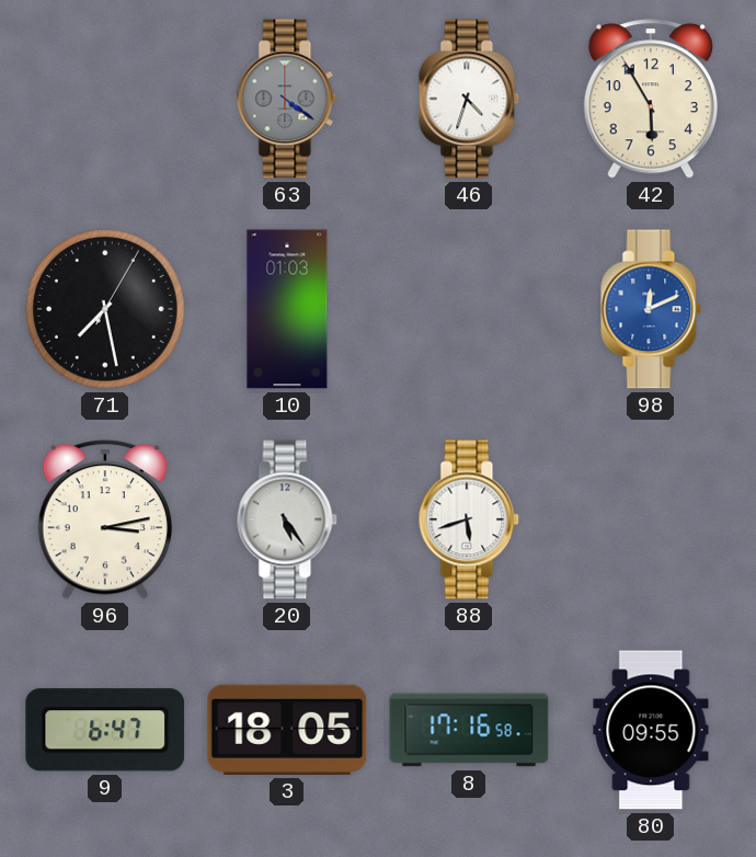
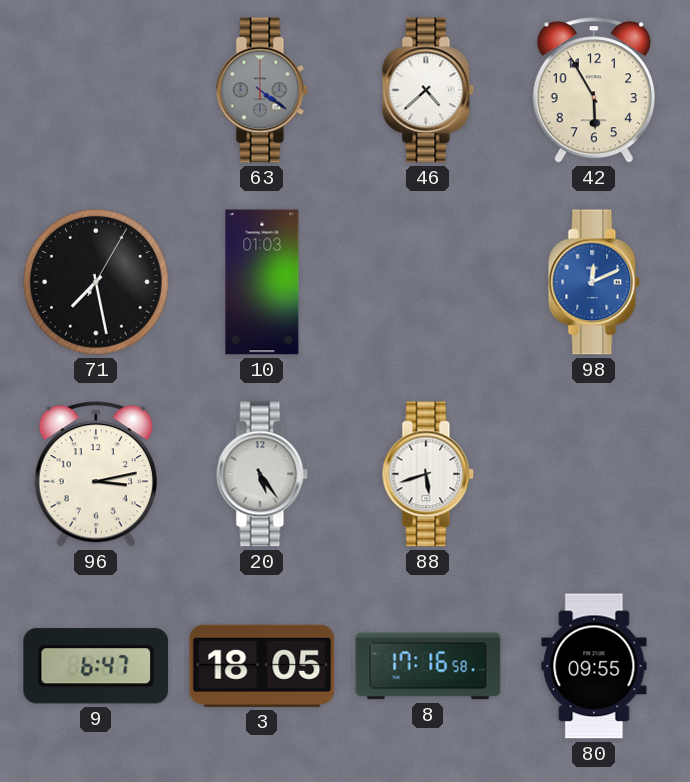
46: 4:33 -> 4:38 (428, 90)
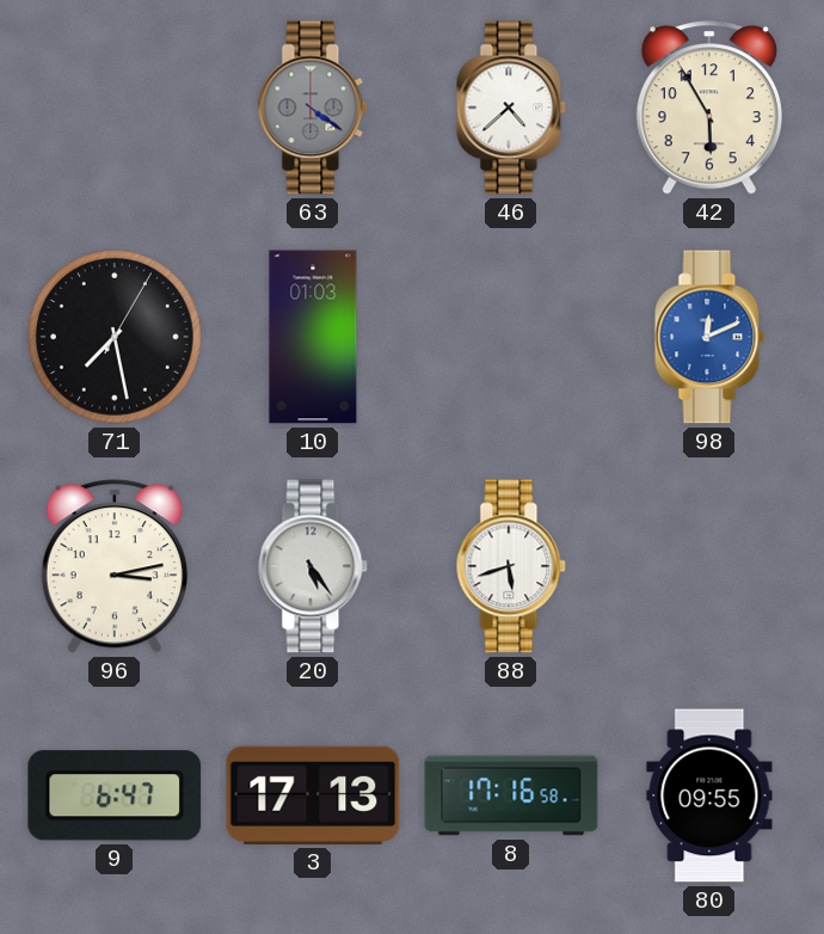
3: 18:05 -> 17:13 (313, 795)
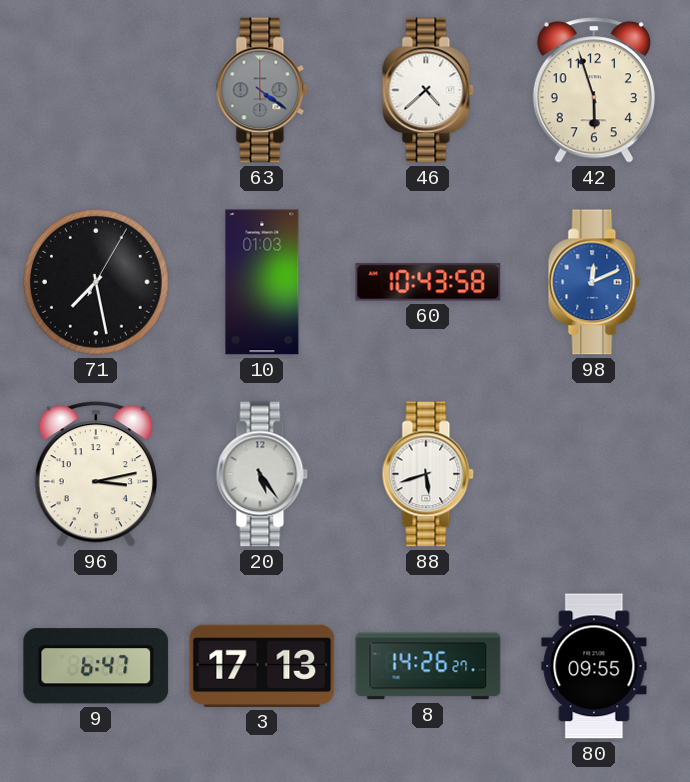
42: 5:55 -> 5:57 (594, 90)
60: none -> 10:43 (428, 282)
8: 17:16 -> 14:26 (428, 666)
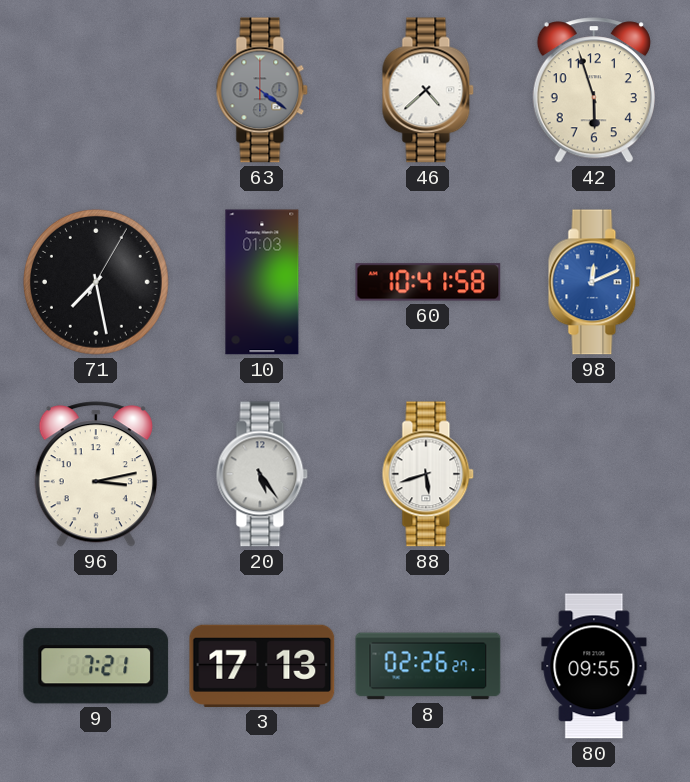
60: 10:43 -> 10:41 (428, 282)
9: 6:47 -> 7:21 (96, 666)
8: 14:26 -> 02:26 (428, 666)
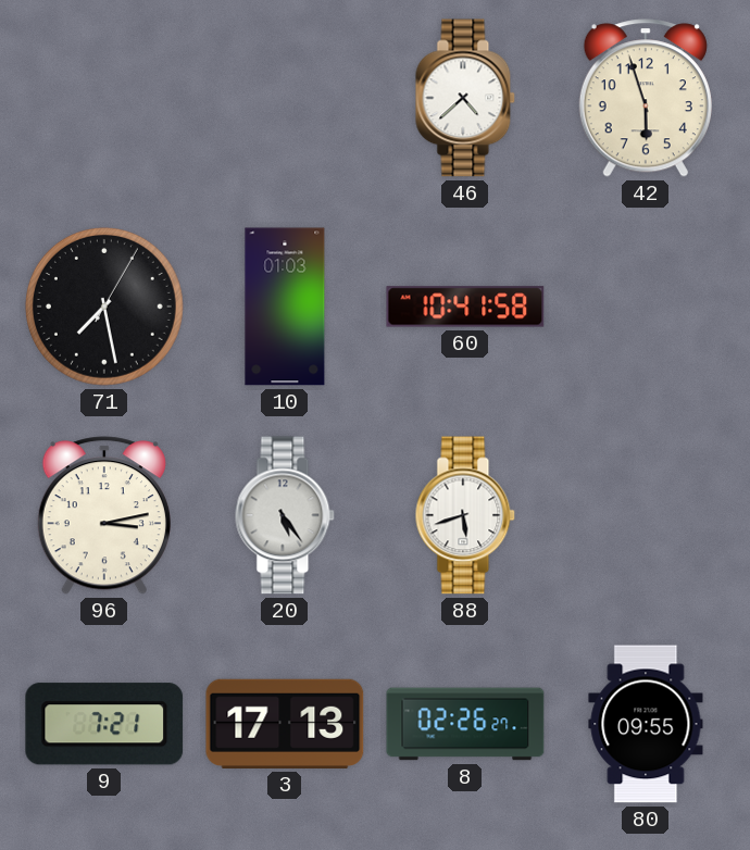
63: 4:21 -> none (262, 90)
98: 12:11 -> none (594, 282)
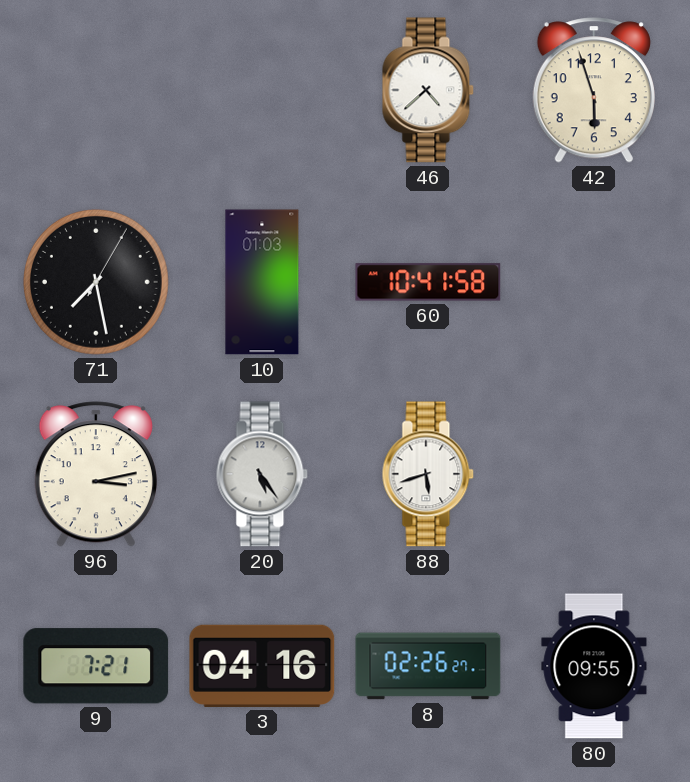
3: 17:13 -> 04:16 (262, 666)
